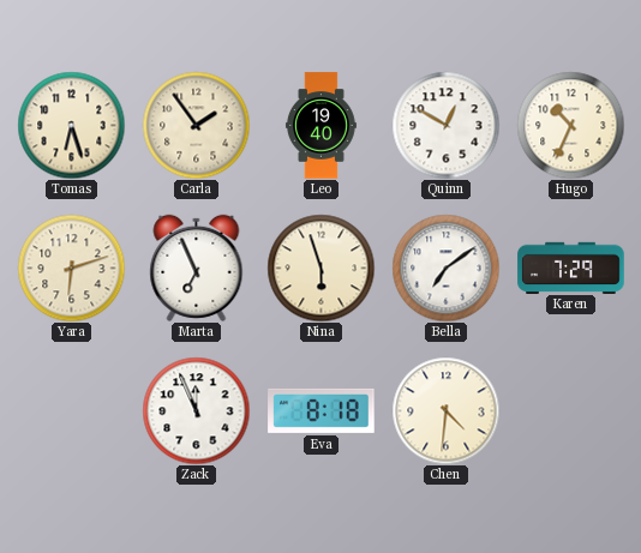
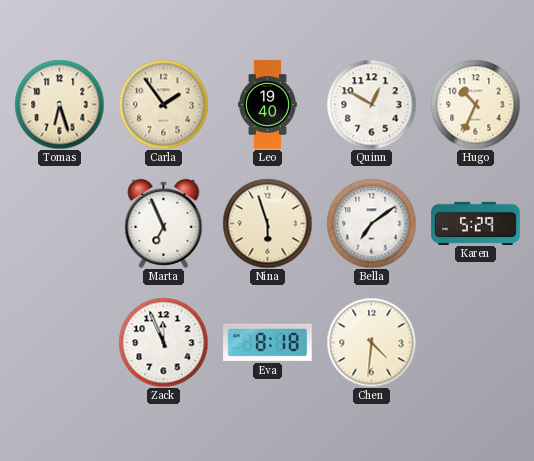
Yara: 6:12 -> none (71, 268)
Karen: 7:29 -> 5:29 (476, 223)
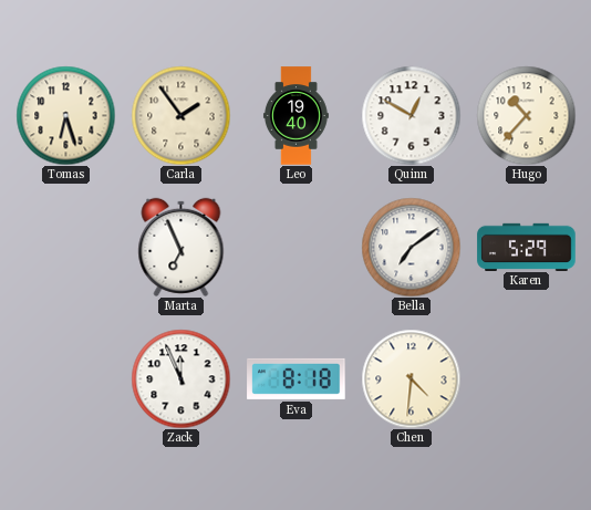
Hugo: 10:34 -> 10:37 (526, 115)
Nina: 5:57 -> none (267, 223)
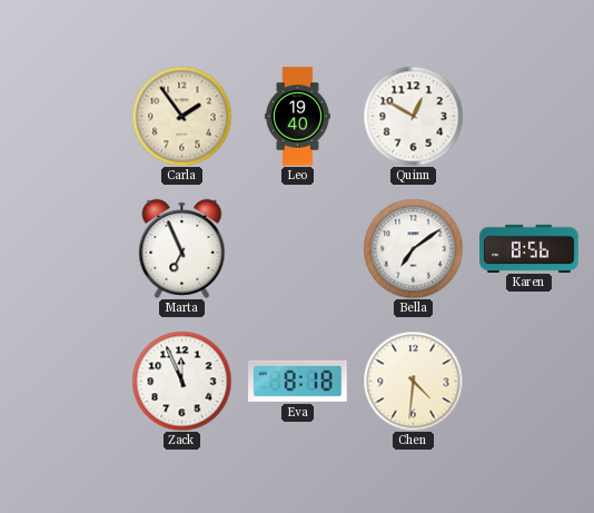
Tomas: 6:27 -> none (65, 115)
Hugo: 10:37 -> none (526, 115)
Karen: 5:29 -> 8:56 (529, 248)
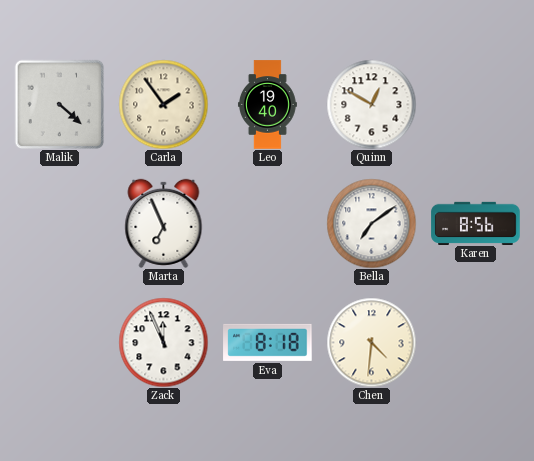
Malik: none -> 4:22 (59, 104)
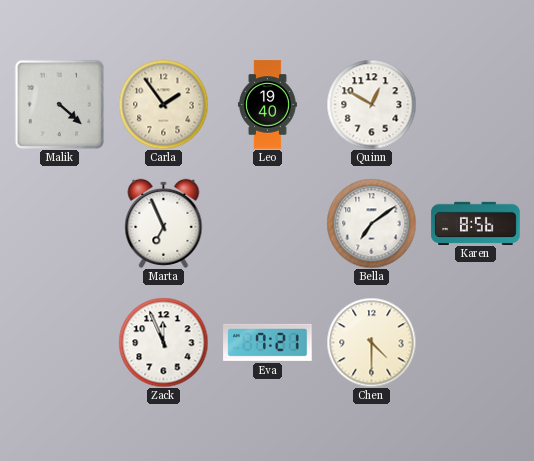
Eva: 8:18 -> 7:21 (268, 342)
Chen: 4:31 -> 4:30 (371, 342)
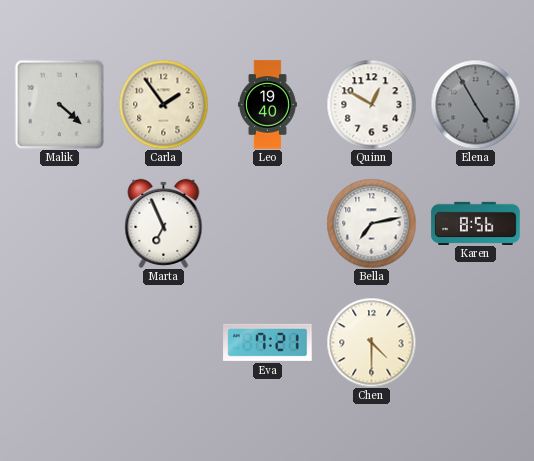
Elena: none -> 4:55 (475, 104)
Bella: 7:09 -> 7:13 (371, 223)
Zack: 11:56 -> none (163, 342)
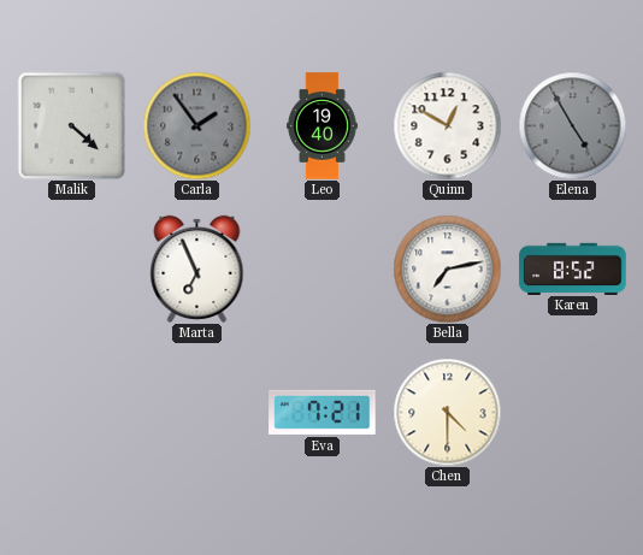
Carla dial: cream -> grey (196, 125)
Karen: 8:56 -> 8:52 (573, 268)
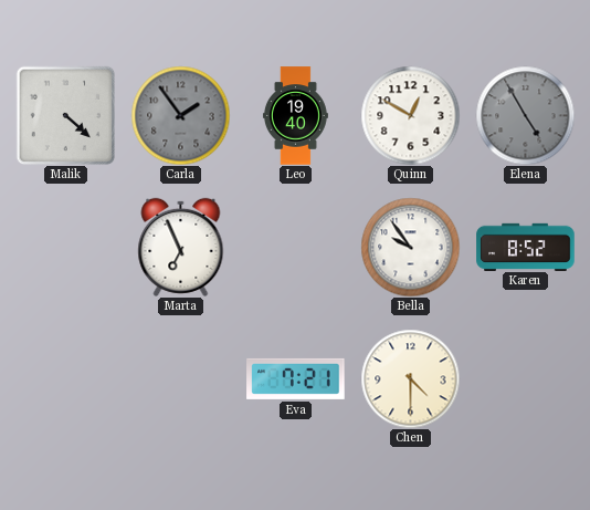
Bella: 7:13 -> 9:54 (410, 247)
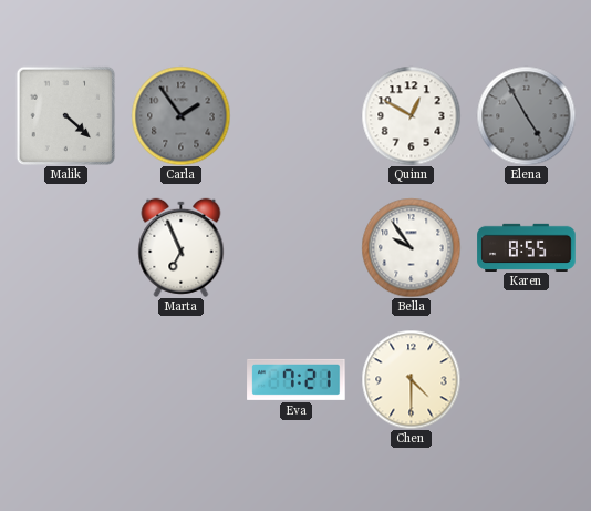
Leo: 19:40 -> none (295, 116)
Karen: 8:52 -> 8:55 (527, 247)
